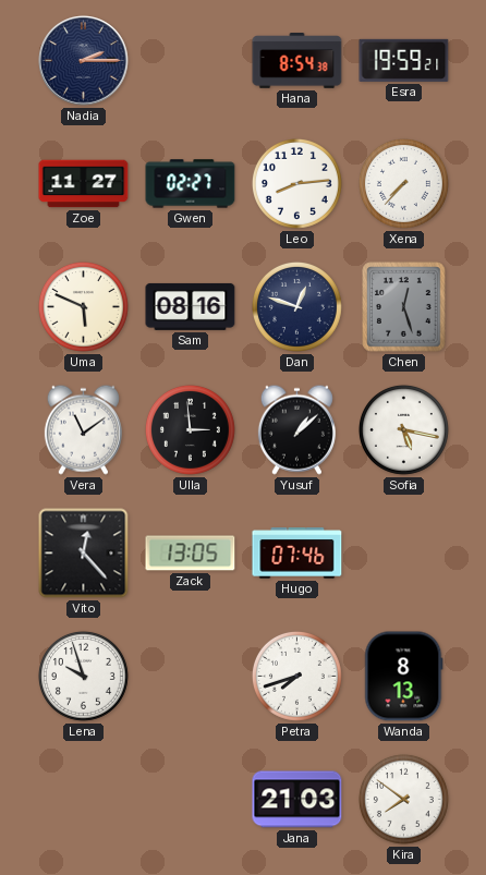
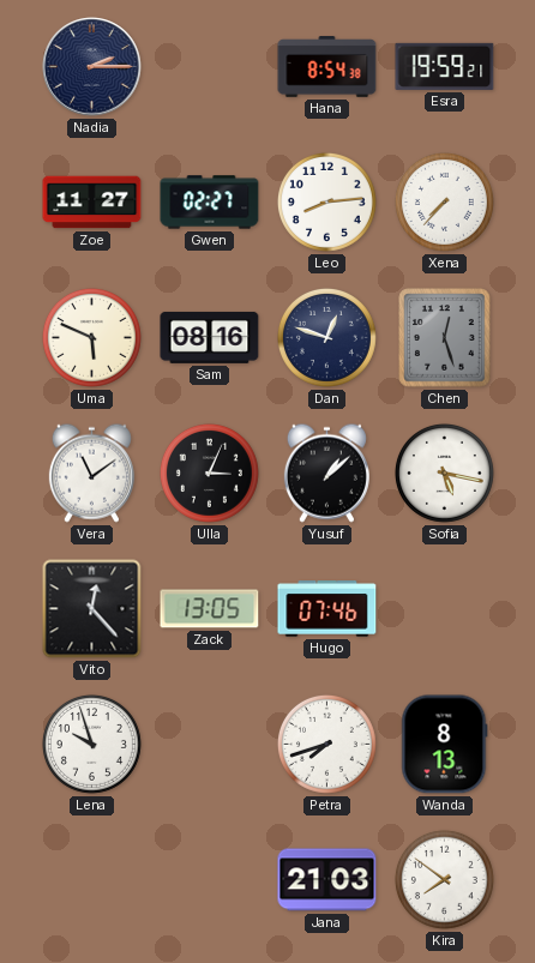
Ulla: 2:59 -> 3:04 (209, 473)
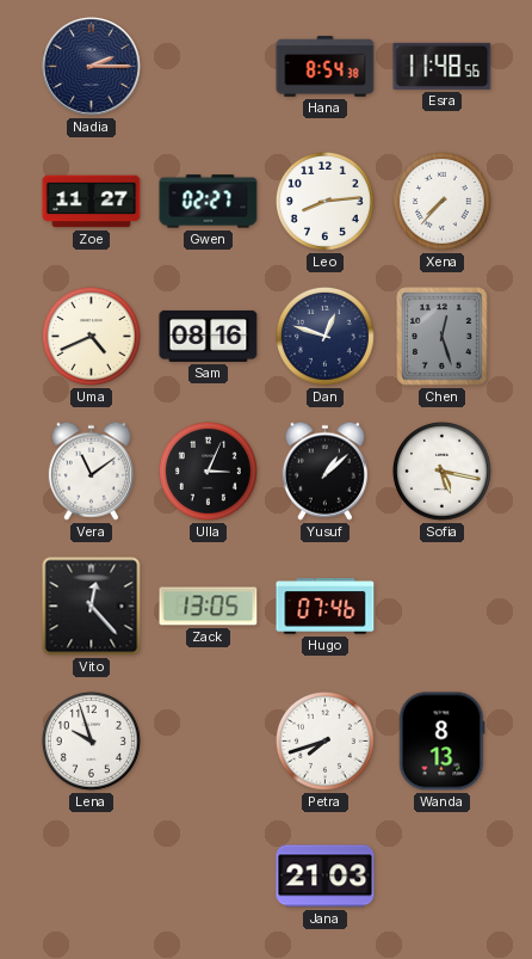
Esra: 19:59 -> 11:48 (443, 66)
Uma: 5:49 -> 4:41 (91, 336)
Kira: 7:51 -> none (444, 879)
